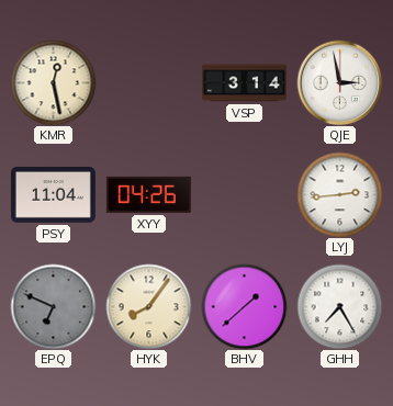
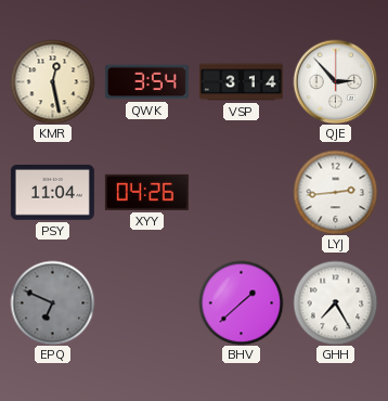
QWK: none -> 3:54 (146, 82)
QJE: 2:58 -> 2:53 (335, 81)
HYK: 8:06 -> none (148, 306)
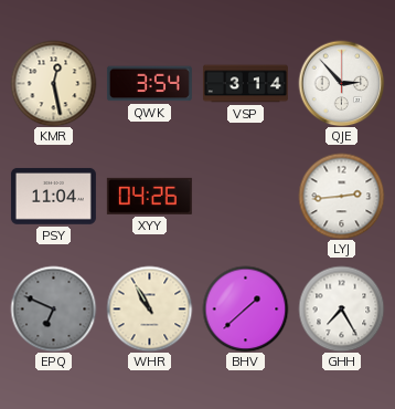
WHR: none -> 10:55 (149, 308)
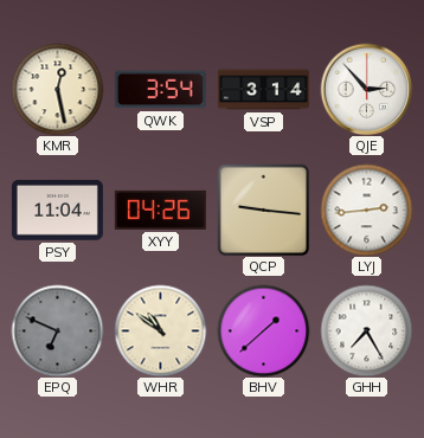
QCP: none -> 9:16 (263, 210)
WHR: 10:55 -> 10:51 (160, 330)
